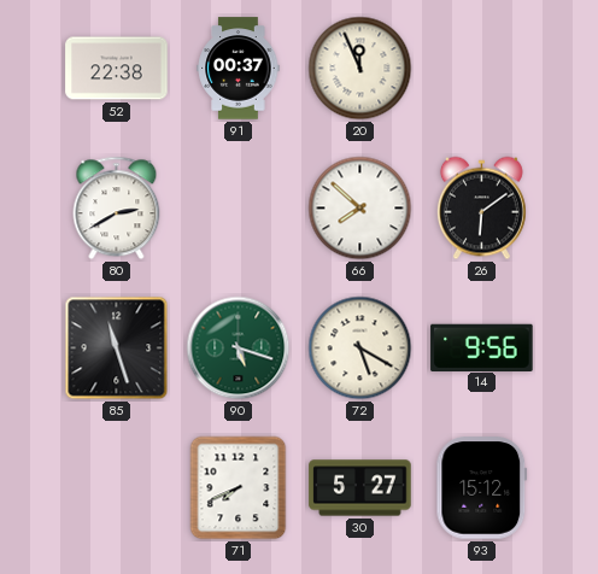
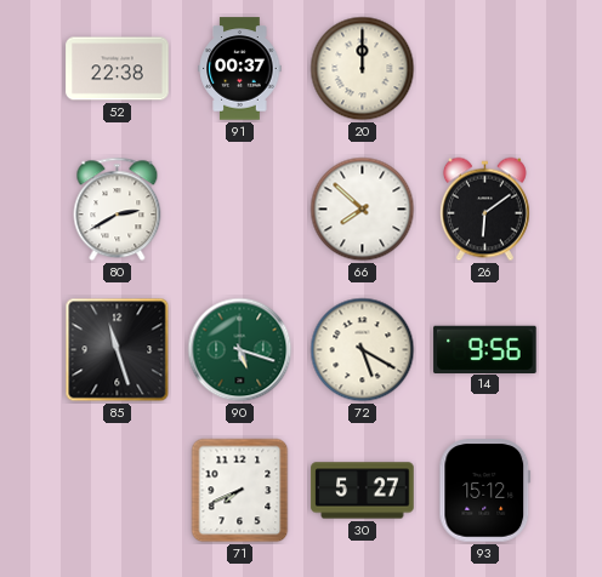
20: 11:56 -> 12:00 (363, 69)
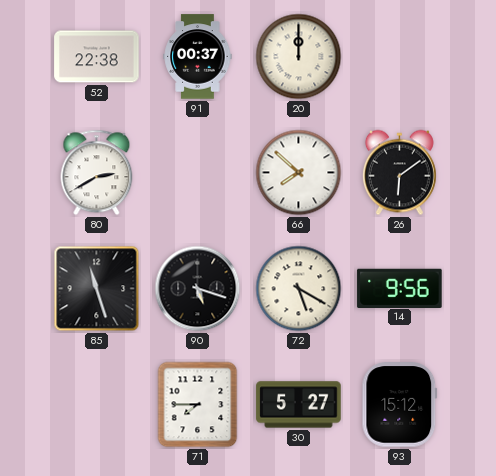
90 dial: green -> black (198, 289)
71: 7:41 -> 7:45 (198, 405)
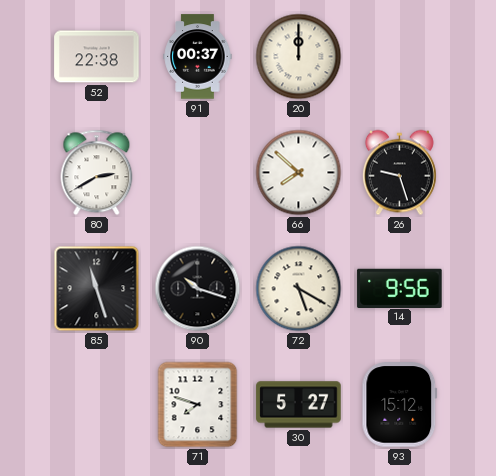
26: 6:09 -> 9:27 (399, 173)
90: 5:18 -> 10:18 (198, 289)
71: 7:45 -> 7:48 (198, 405)
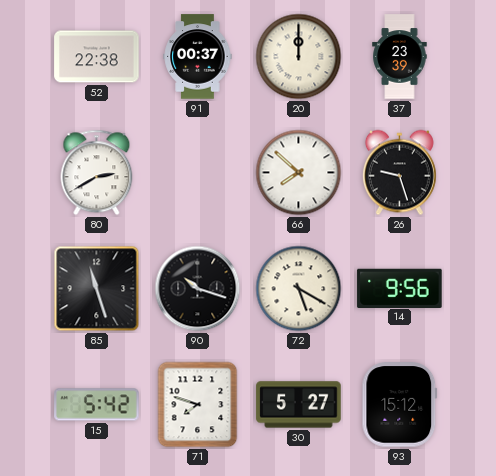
37: none -> 23:39 (400, 57)
15: none -> 5:42 (97, 405)
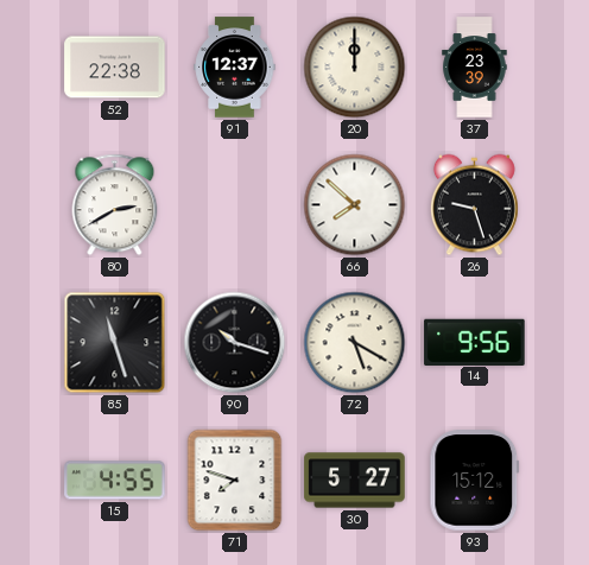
91: 00:37 -> 12:37 (235, 68)
15: 5:42 -> 4:55 (115, 481)
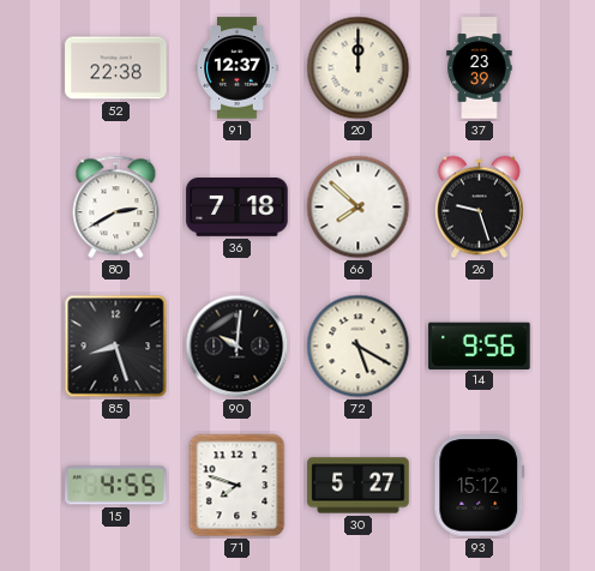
36: none -> 7:18 (238, 208)
85: 11:27 -> 8:27 (116, 347)
90: 10:18 -> 10:01 (238, 347)
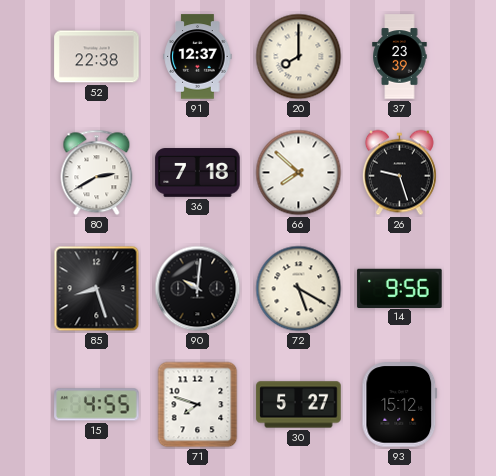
20: 12:00 -> 8:00 (299, 57)
